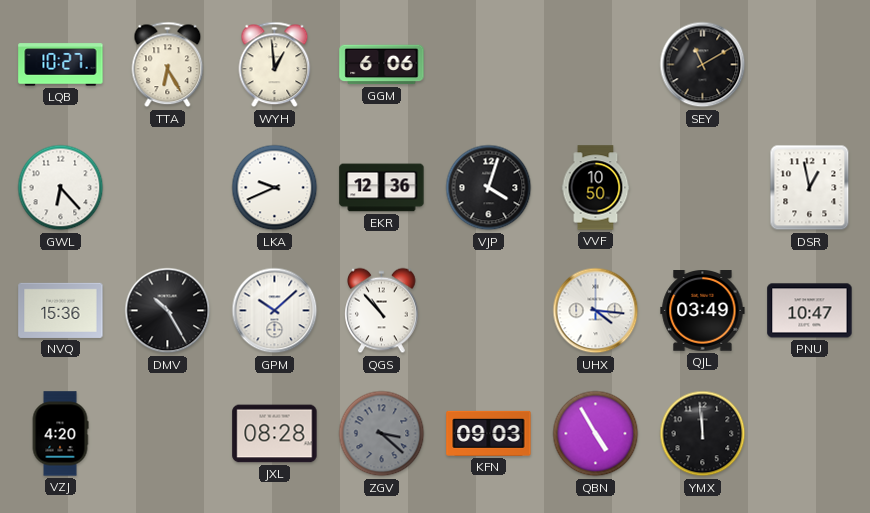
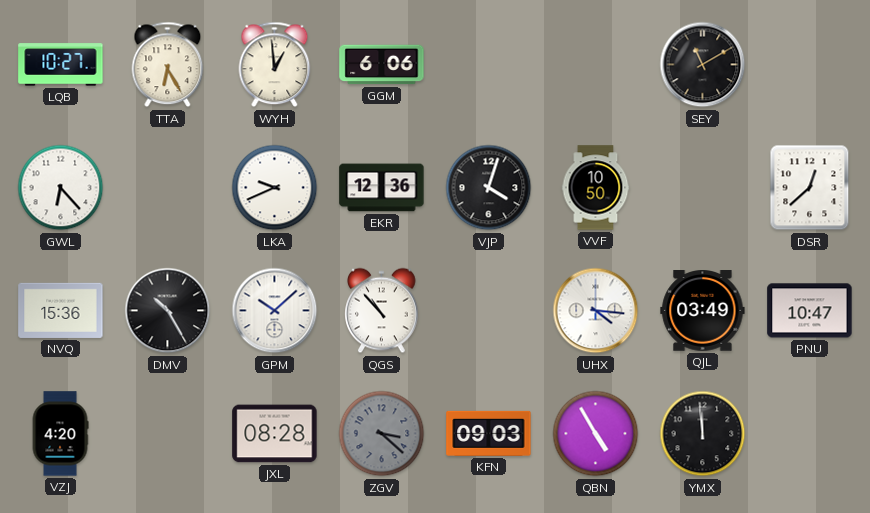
DSR: 12:58 -> 12:38 (810, 188)
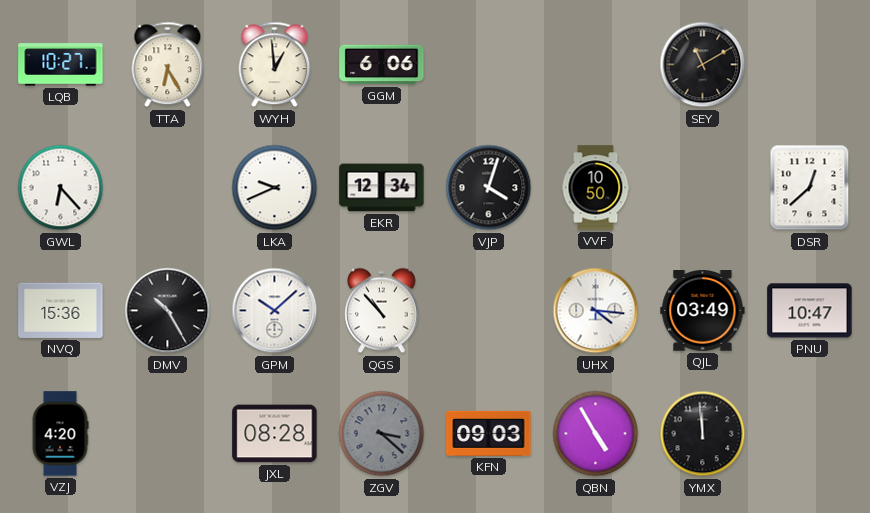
EKR: 12:36 -> 12:34 (382, 188)
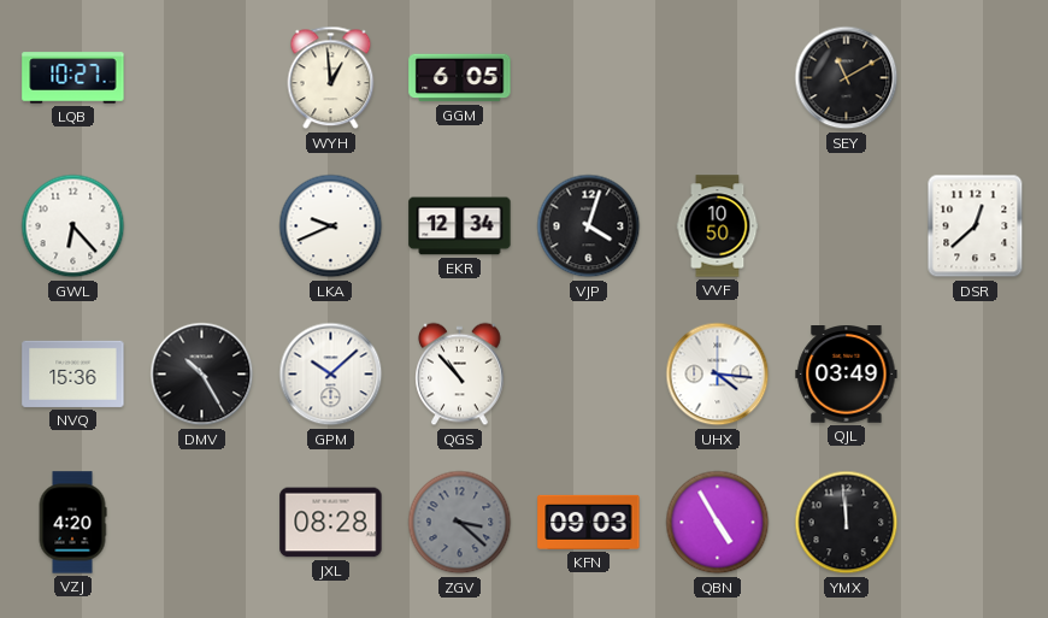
TTA: 6:25 -> none (168, 65)
GGM: 6:06 -> 6:05 (460, 78)
PNU: 10:47 -> none (810, 311)
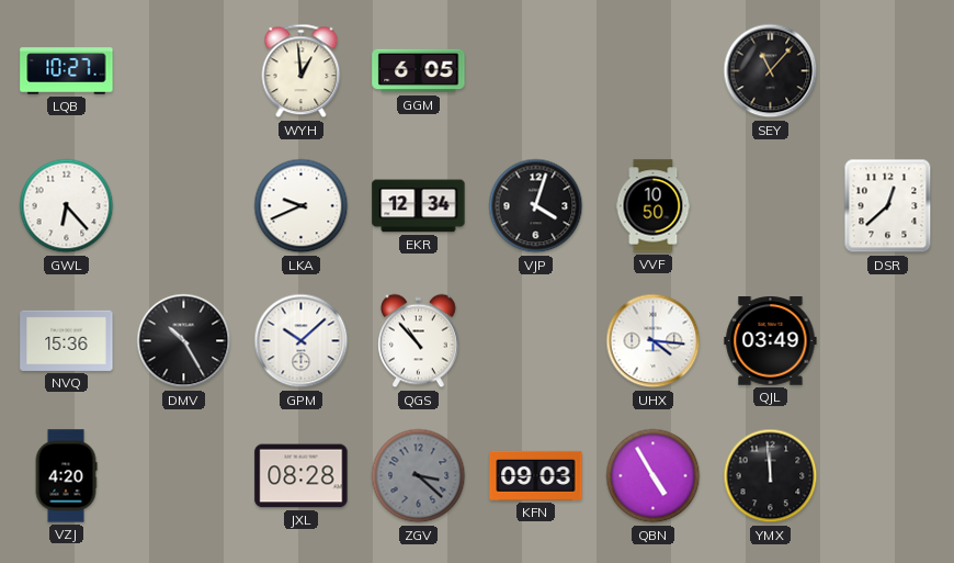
SEY: 11:10 -> 11:07 (771, 71)
